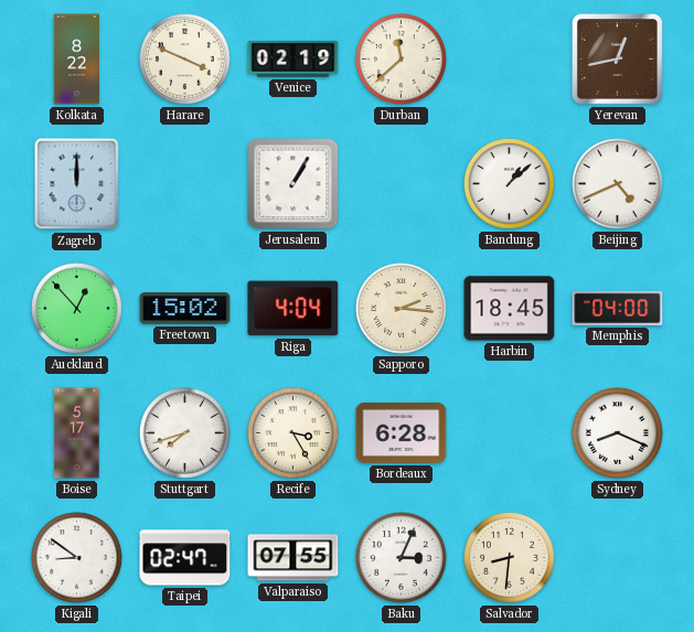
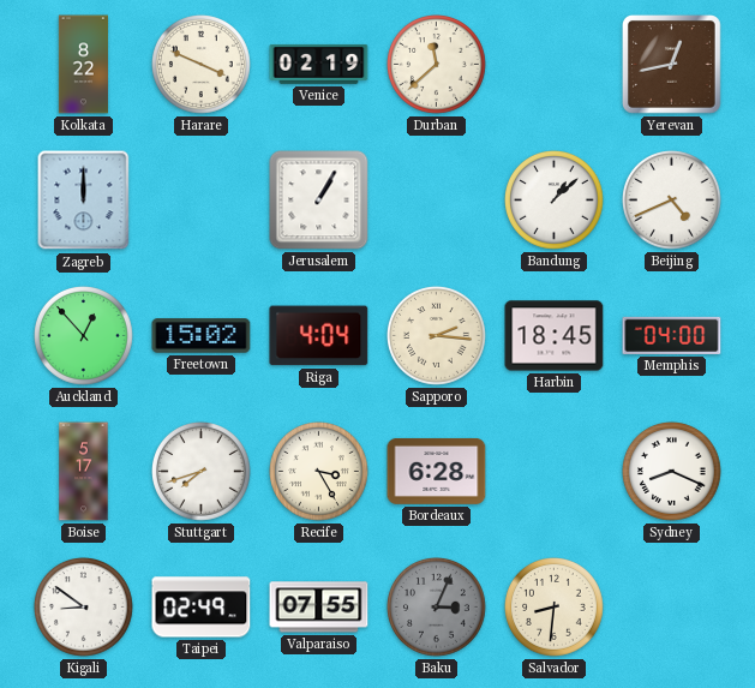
Taipei: 02:47 -> 02:49 (202, 608)
Baku dial: white -> grey (437, 608)
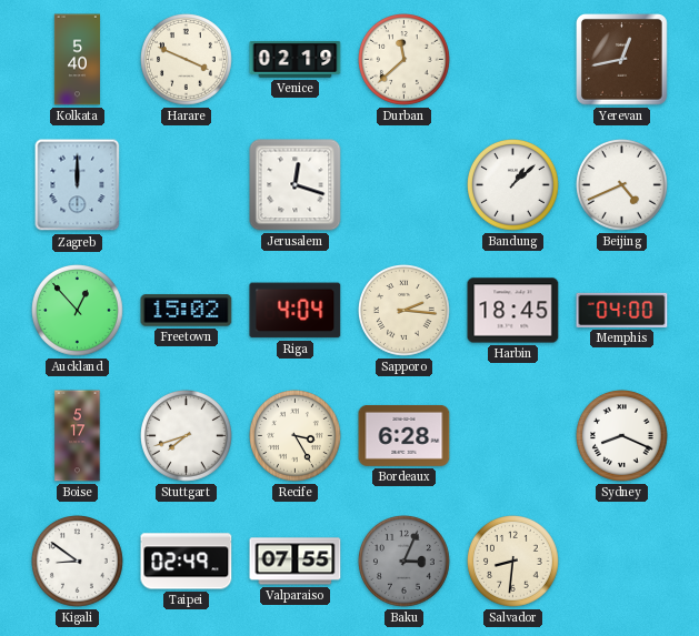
Kolkata: 8:22 -> 5:40 (77, 60)
Jerusalem: 1:05 -> 12:18 (296, 185)
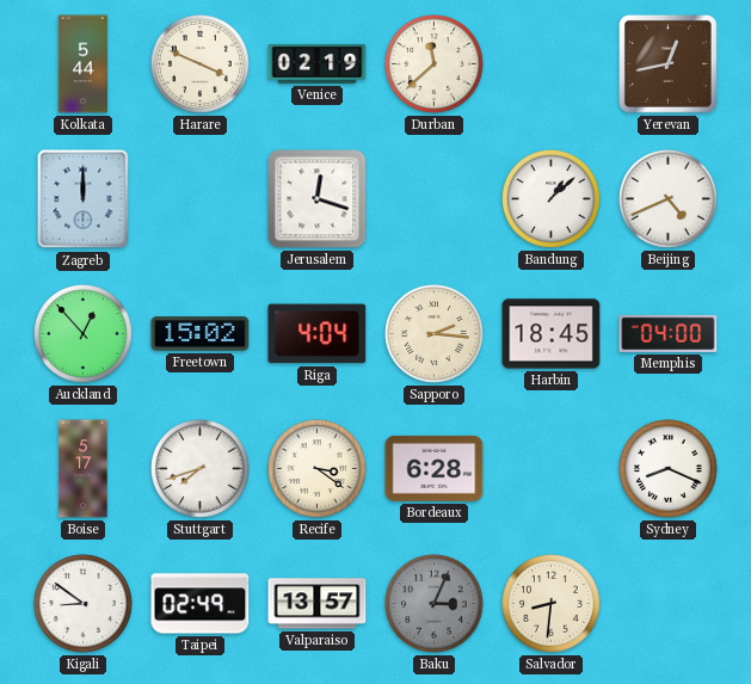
Kolkata: 5:40 -> 5:44 (82, 64)
Recife: 3:25 -> 3:21 (318, 469)
Valparaiso: 07:55 -> 13:57 (318, 604)
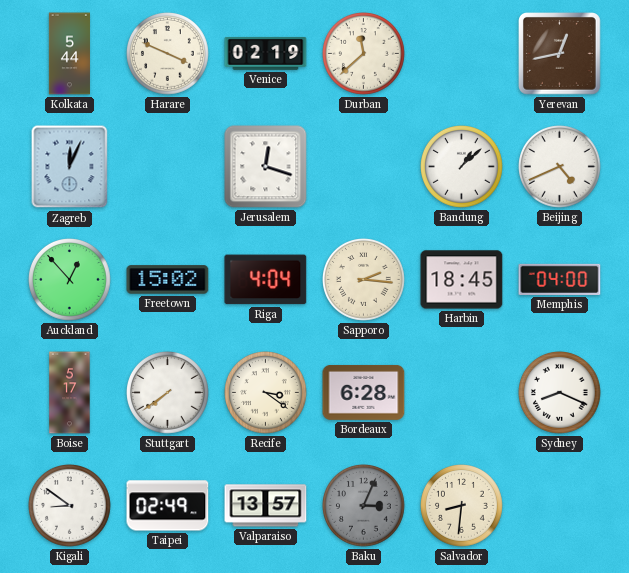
Zagreb: 12:00 -> 12:04 (70, 167)
Stuttgart: 7:42 -> 7:39 (168, 393)
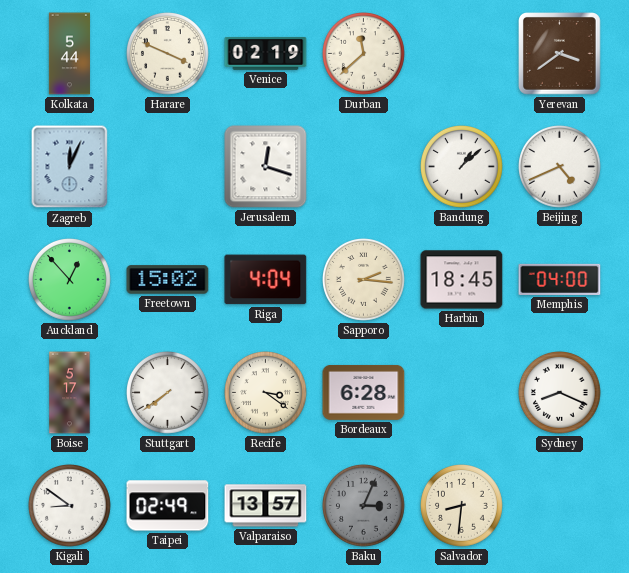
Yerevan: 12:43 -> 3:39 (560, 54)
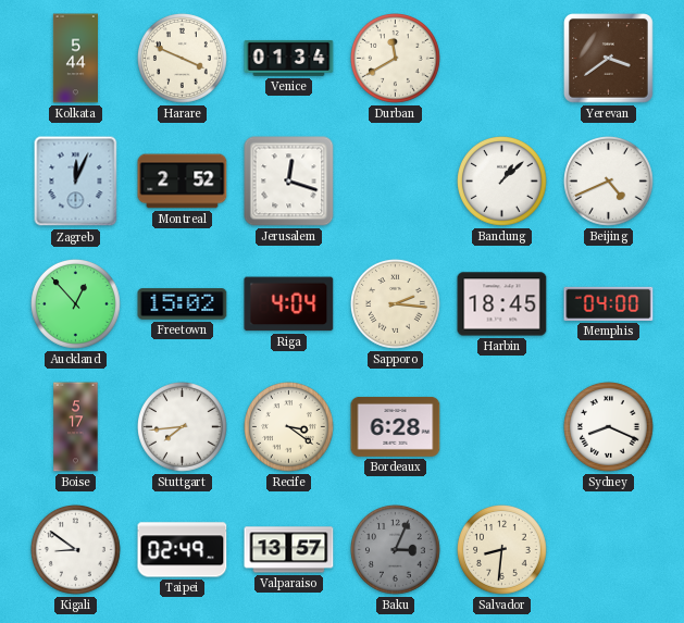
Venice: 02:19 -> 01:34 (289, 58)
Durban: 11:38 -> 11:40 (396, 59)
Montreal: none -> 2:52 (183, 182)
Stuttgart: 7:39 -> 7:44 (183, 427)
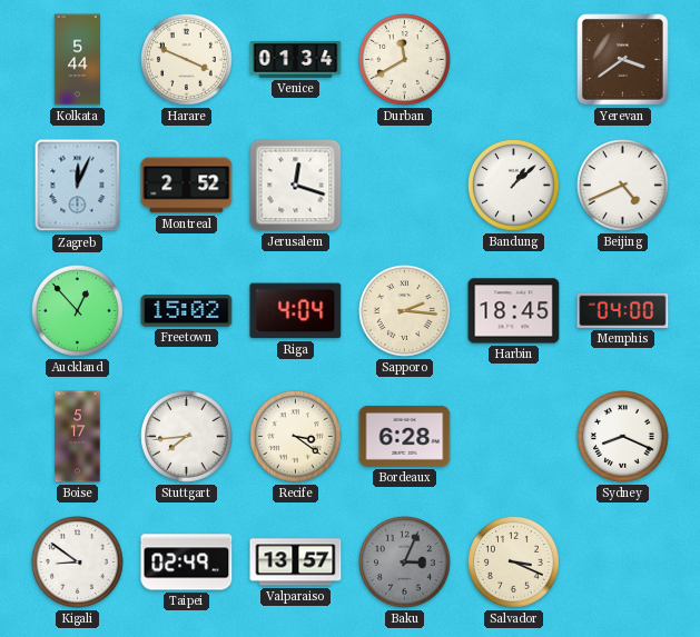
Salvador: 8:31 -> 3:19 (514, 563)
